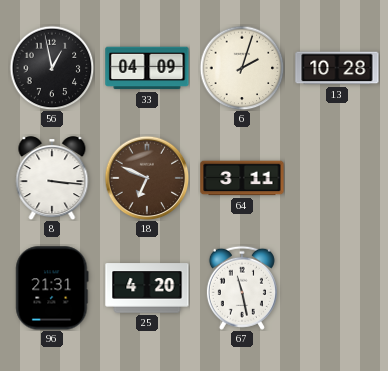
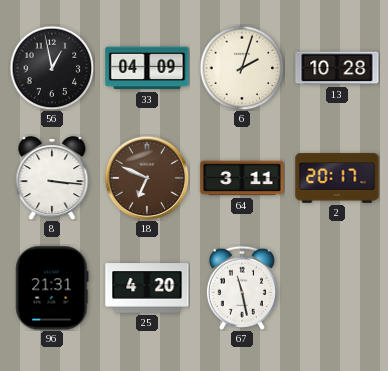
2: none -> 20:17 (337, 178)
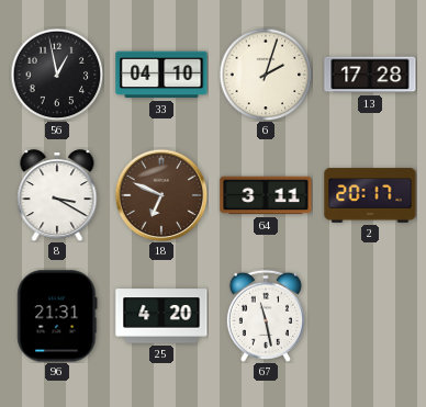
33: 04:09 -> 04:10 (161, 75)
13: 10:28 -> 17:28 (370, 75)
8: 3:16 -> 3:20 (57, 195)
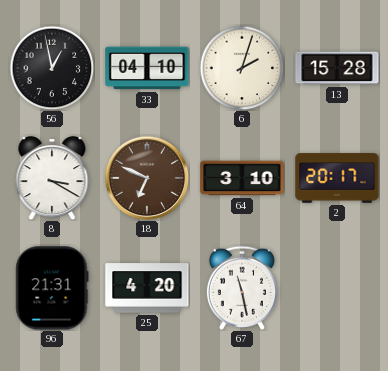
13: 17:28 -> 15:28 (337, 68)
64: 3:11 -> 3:10 (242, 178)
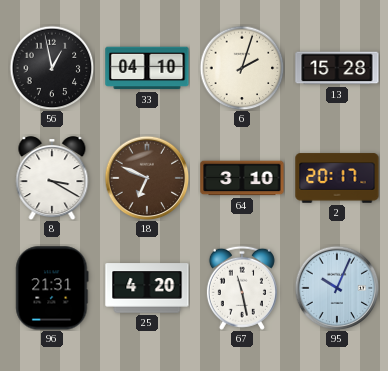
95: none -> 10:04 (337, 288)
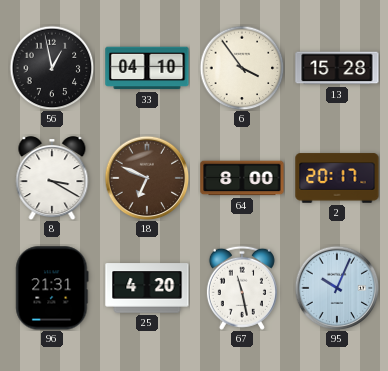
6: 2:03 -> 3:54 (242, 68)
64: 3:10 -> 8:00 (242, 178)
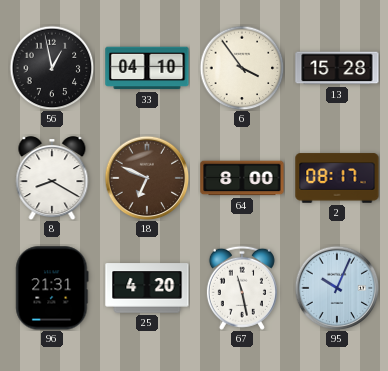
8: 3:20 -> 8:20 (52, 178)
2: 20:17 -> 08:17 (337, 178)
